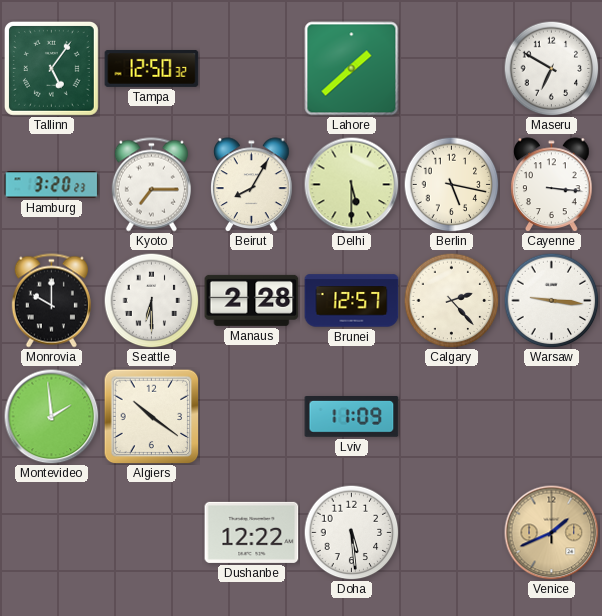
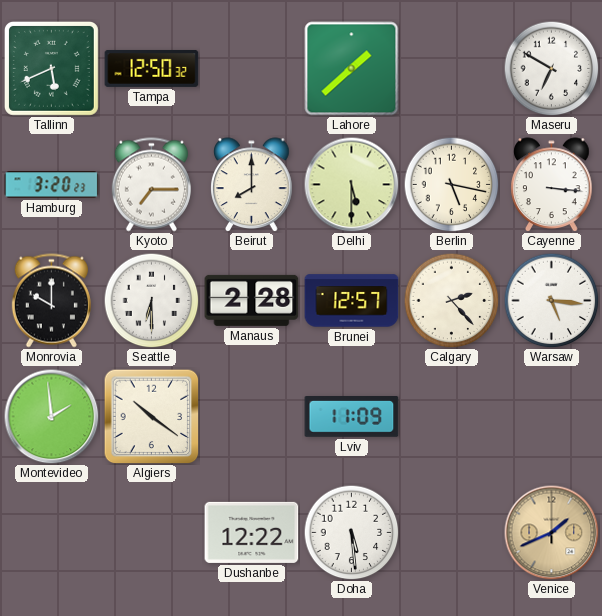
Tallinn: 5:06 -> 5:41 (51, 68)
Beirut: 8:05 -> 8:00 (252, 185)
Warsaw: 9:16 -> 5:16 (551, 300)
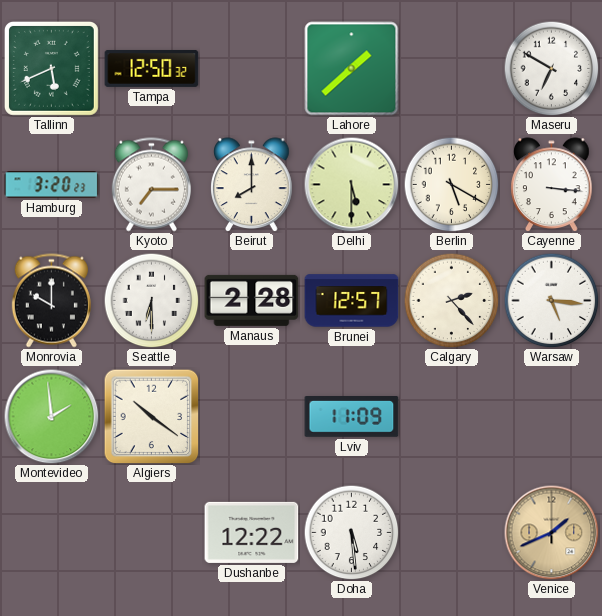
Berlin: 5:17 -> 5:20 (451, 184)
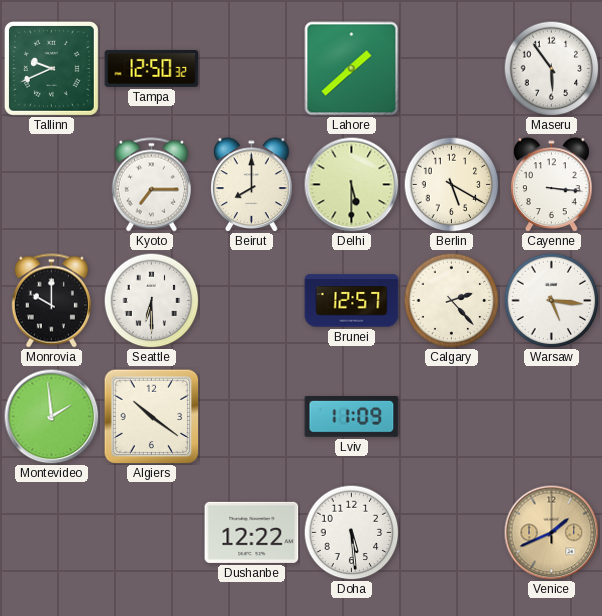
Tallinn: 5:41 -> 9:41 (51, 68)
Maseru: 6:50 -> 5:54 (551, 68)
Hamburg: 3:20 -> none (52, 185)
Manaus: 2:28 -> none (252, 300)
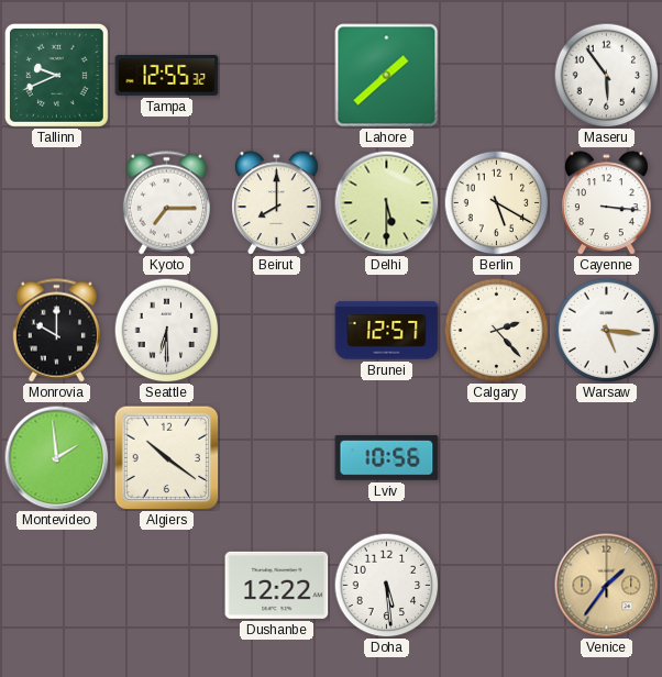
Tampa: 12:50 -> 12:55 (167, 75)
Lviv: 11:09 -> 10:56 (387, 458)
Venice: 1:41 -> 1:36 (606, 585)
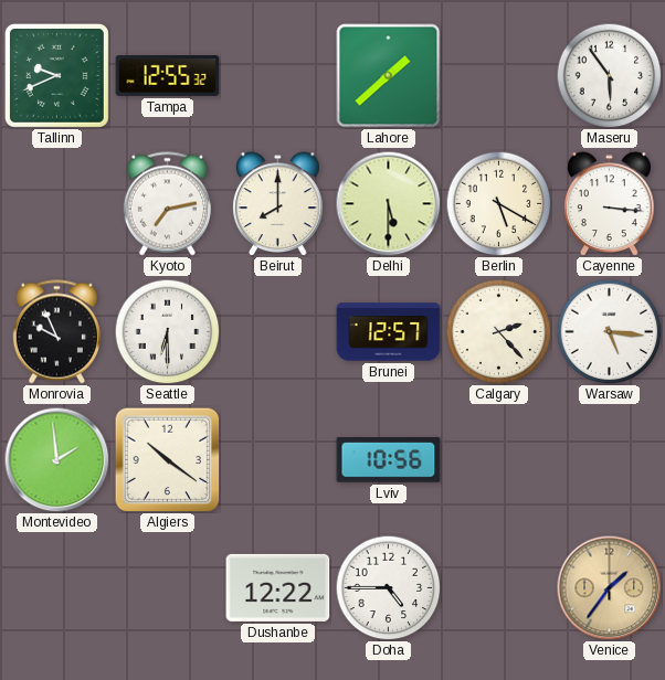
Kyoto: 7:15 -> 7:13 (167, 204)
Monrovia: 10:00 -> 9:56 (56, 332)
Doha: 5:29 -> 4:45 (388, 587)
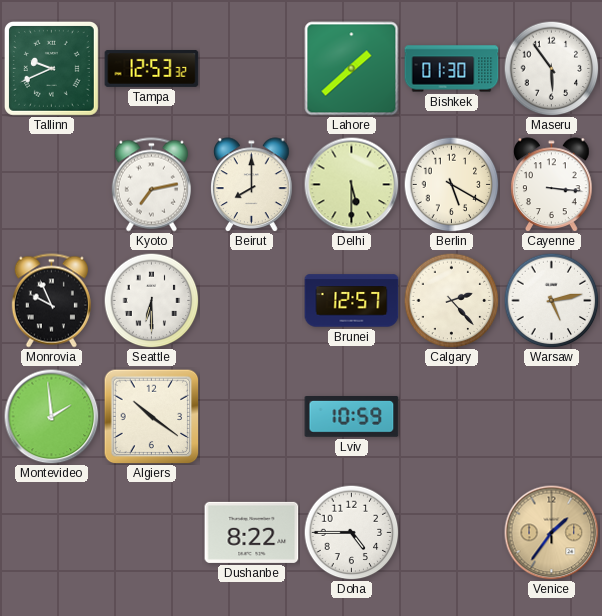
Tampa: 12:55 -> 12:53 (152, 68)
Bishkek: none -> 01:30 (452, 69)
Warsaw: 5:16 -> 5:13 (551, 300)
Lviv: 10:56 -> 10:59 (352, 417)
Dushanbe: 12:22 -> 8:22 (252, 532)
